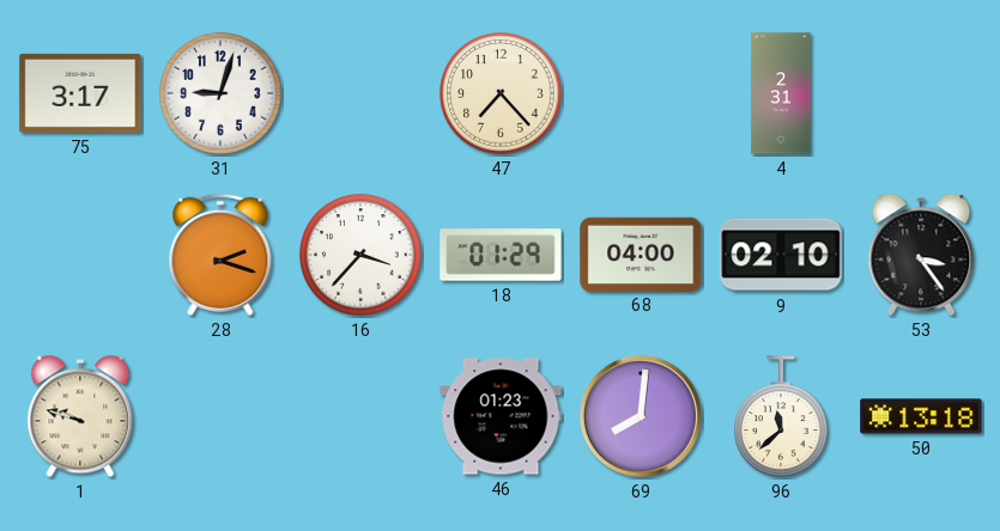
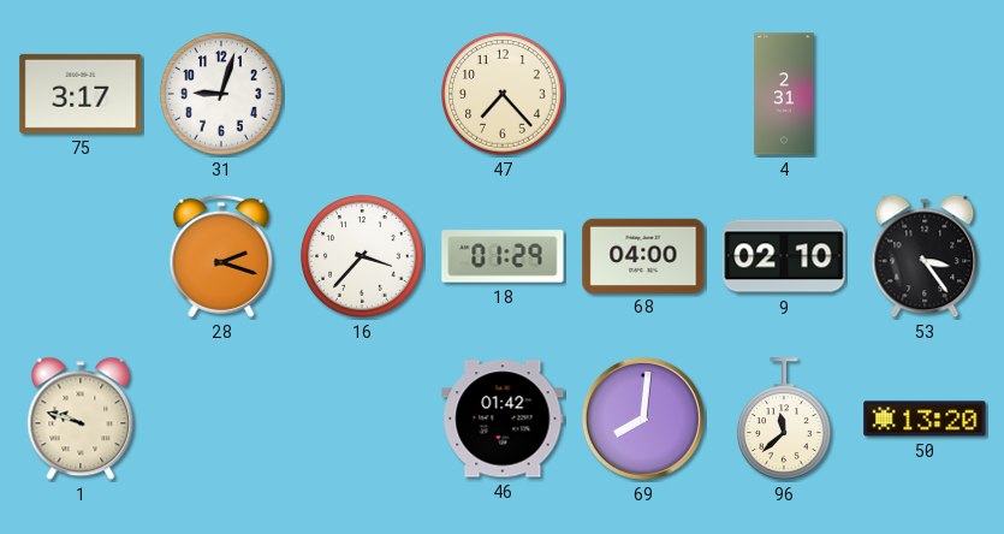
46: 01:23 -> 01:42 (503, 419)
50: 13:18 -> 13:20 (925, 419)
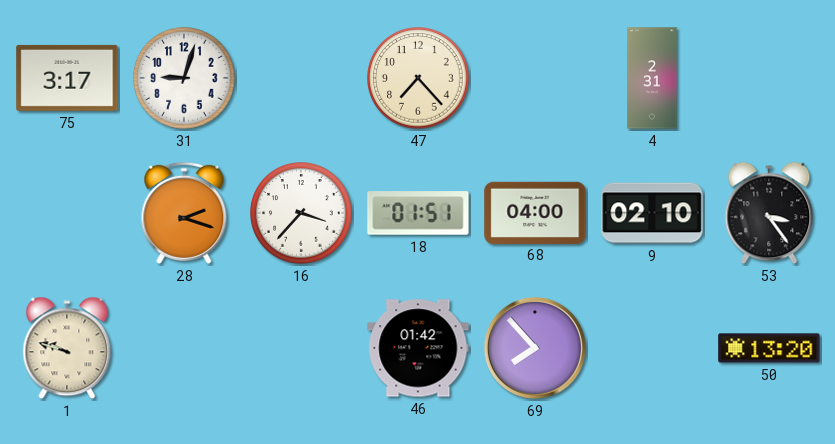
18: 01:29 -> 01:51 (418, 213)
69: 8:01 -> 7:53 (535, 348)
96: 11:38 -> none (784, 419)
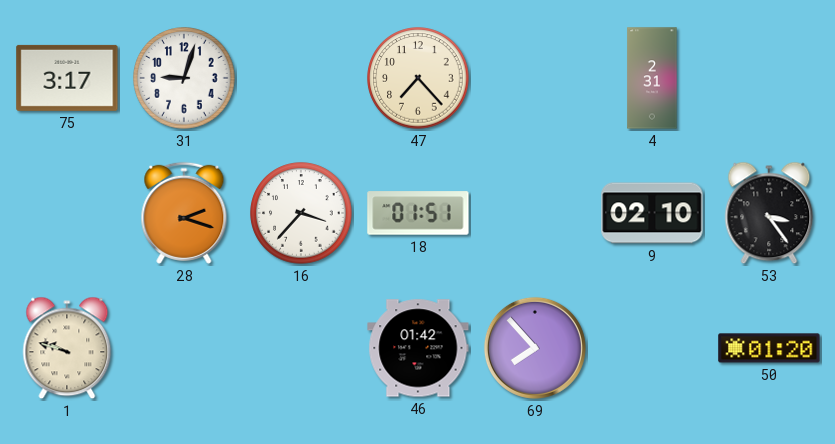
68: 04:00 -> none (535, 212)
50: 13:20 -> 01:20 (769, 348)
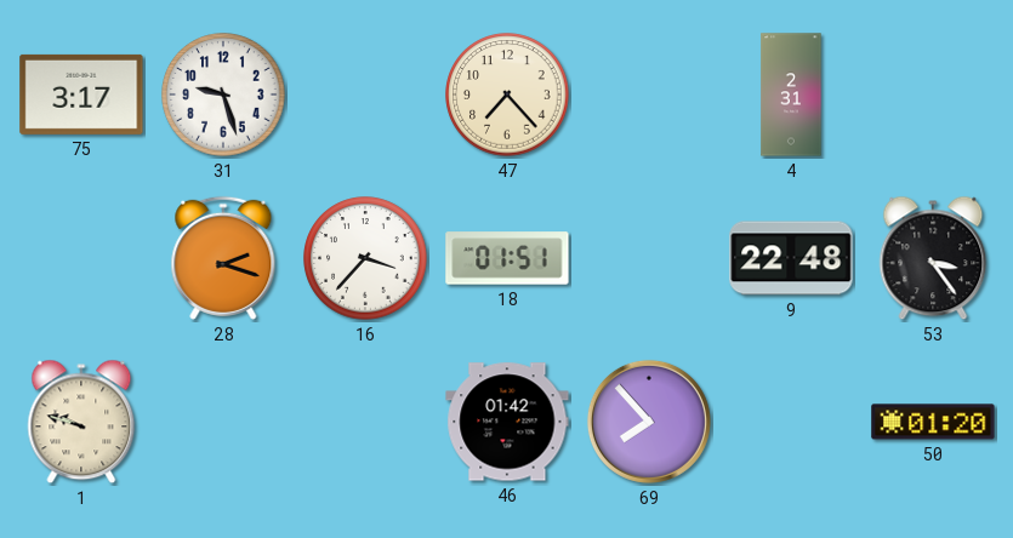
31: 9:03 -> 9:27 (223, 95)
9: 02:10 -> 22:48 (791, 258)
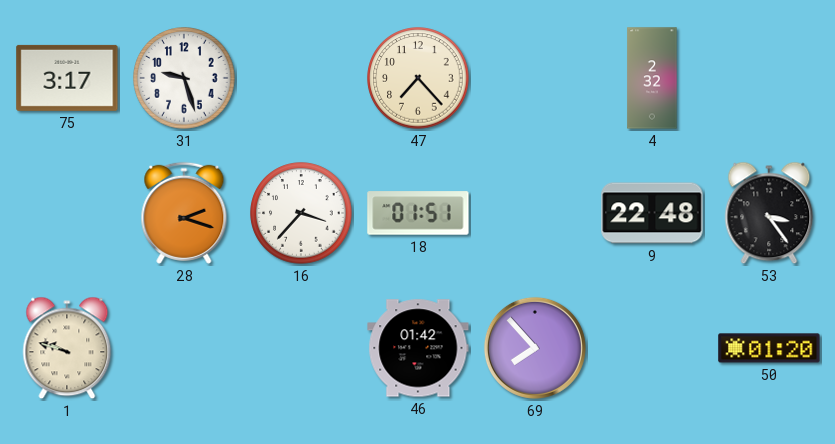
4: 2:31 -> 2:32 (652, 78)
